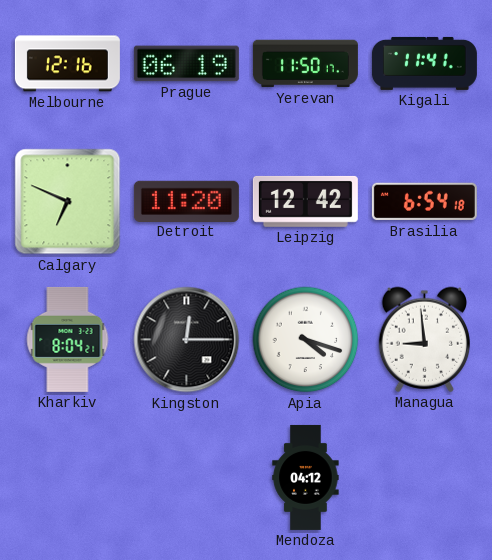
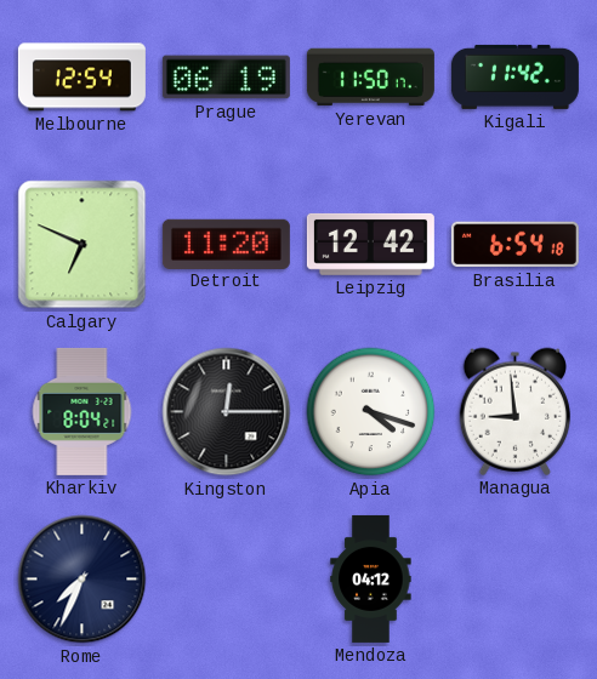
Melbourne: 12:16 -> 12:54 (81, 78)
Kigali: 11:41 -> 11:42 (514, 76)
Rome: none -> 7:34 (83, 580)
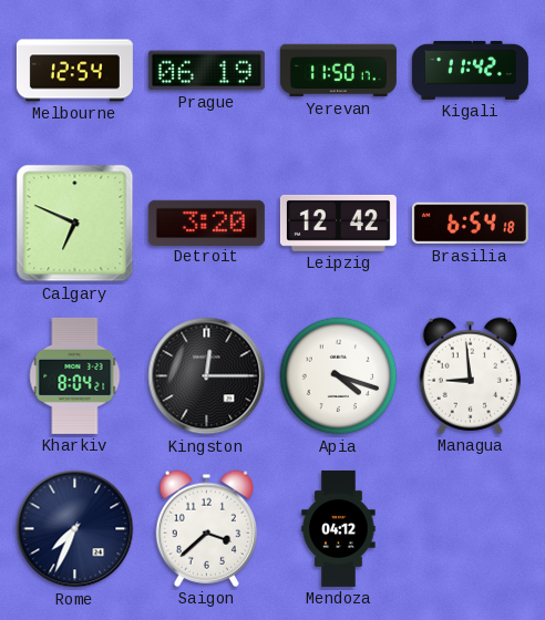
Detroit: 11:20 -> 3:20 (206, 223)
Saigon: none -> 3:38 (206, 528)
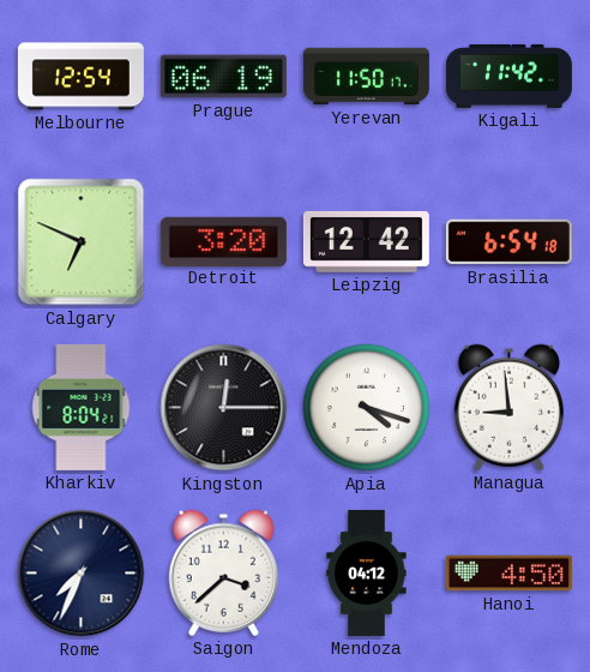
Hanoi: none -> 4:50 (508, 574)
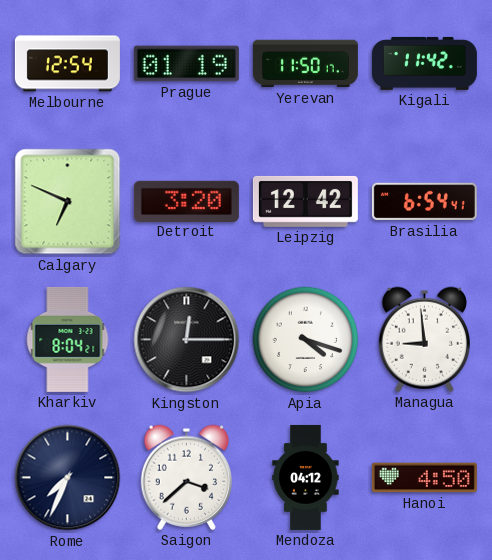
Prague: 06:19 -> 01:19 (186, 64)
Brasilia: 6:54:18 -> 6:54:41 (424, 202)
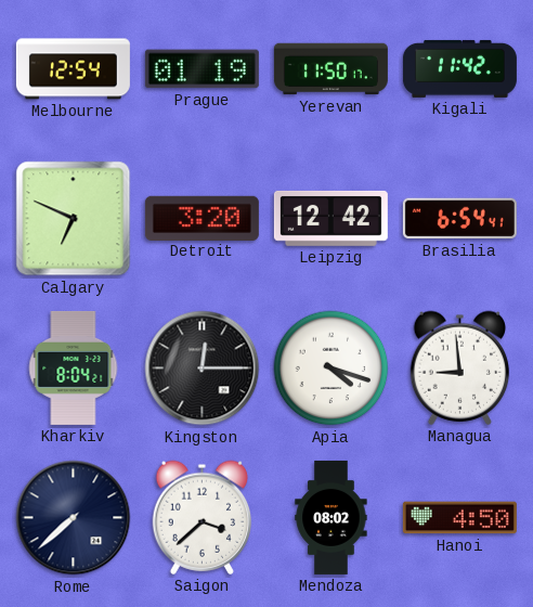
Rome: 7:34 -> 7:38 (74, 518)
Mendoza: 04:12 -> 08:02 (331, 517)
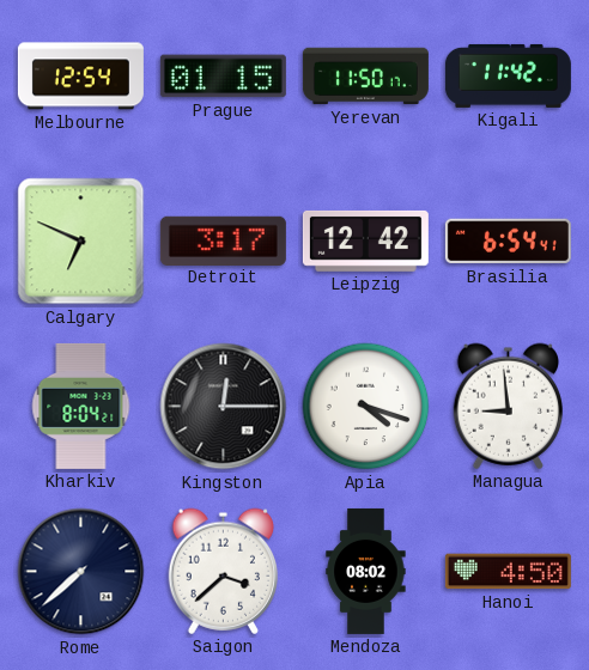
Prague: 01:19 -> 01:15 (223, 77)
Detroit: 3:20 -> 3:17 (223, 240)
